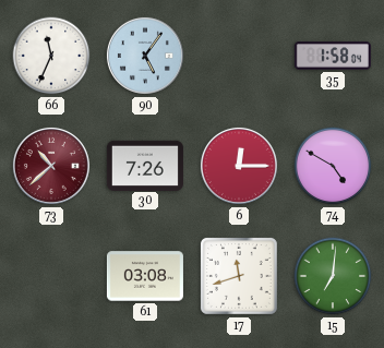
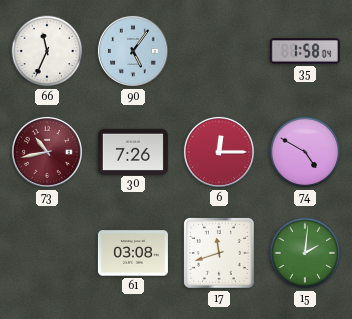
73: 10:38 -> 10:43 (47, 152)
15: 7:01 -> 2:01 (305, 253)
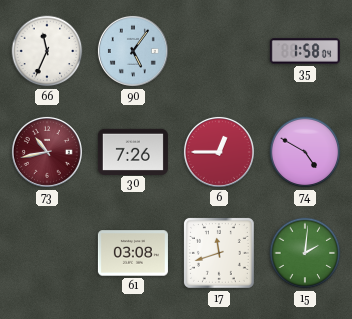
6: 12:15 -> 12:45 (219, 152)
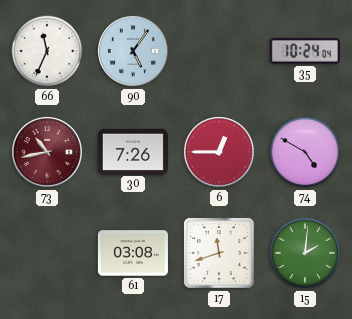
35: 1:58 -> 10:24 (305, 51)
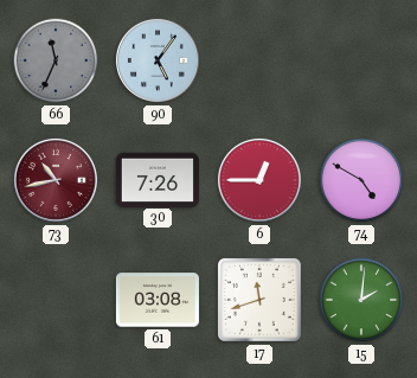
66 dial: white -> grey (56, 60)
35: 10:24 -> none (305, 51)
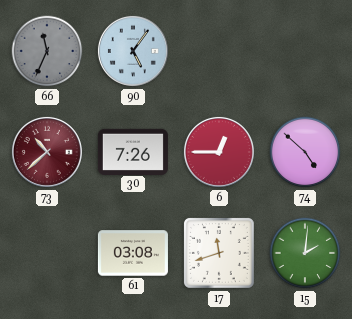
73: 10:43 -> 10:38 (47, 152)
74: 4:50 -> 4:52 (305, 152)
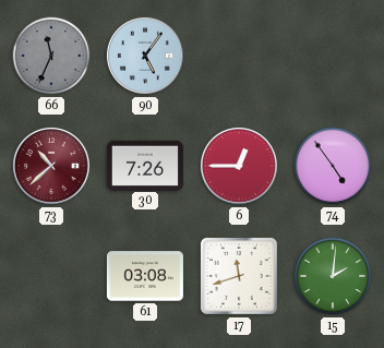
74: 4:52 -> 4:54 (333, 166)
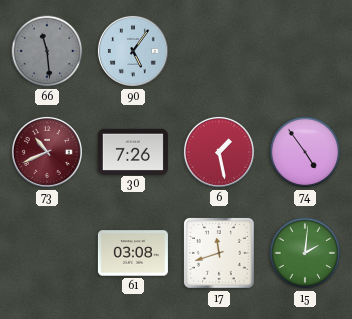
66: 11:34 -> 11:29 (47, 51)
73: 10:38 -> 10:41 (47, 152)
6: 12:45 -> 1:28 (219, 152)
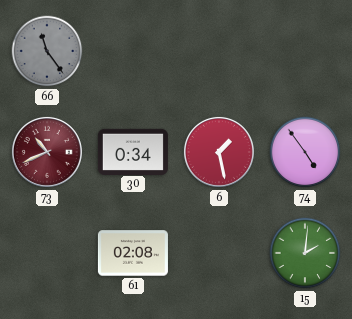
66: 11:29 -> 11:24 (47, 51)
90: 5:06 -> none (133, 51)
30: 7:26 -> 0:34 (133, 151)
61: 03:08 -> 02:08 (133, 253)
17: 11:42 -> none (219, 253)
